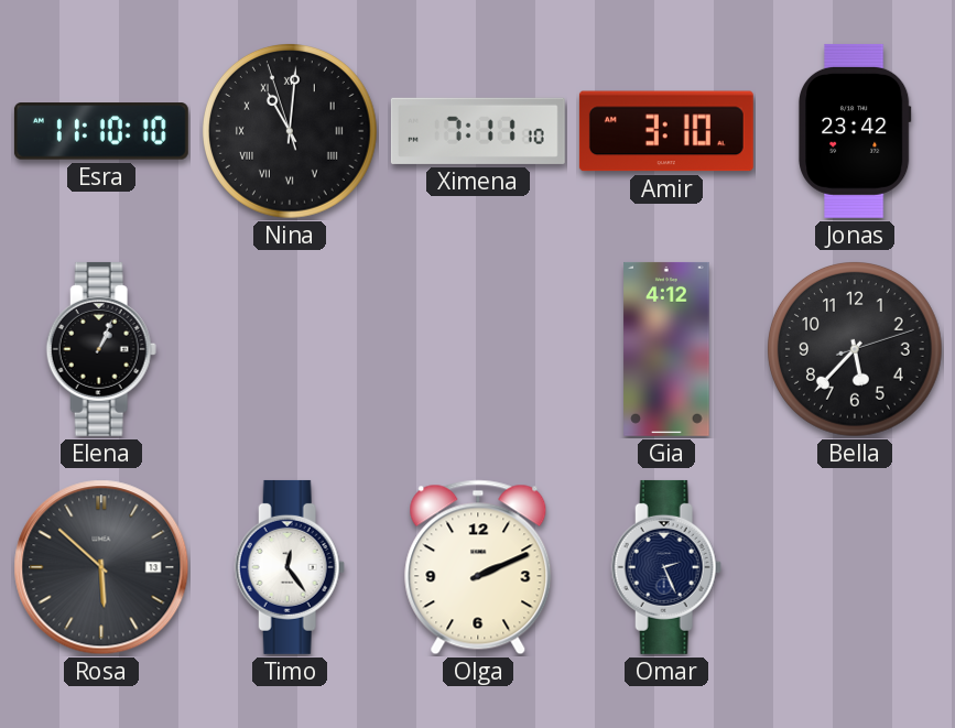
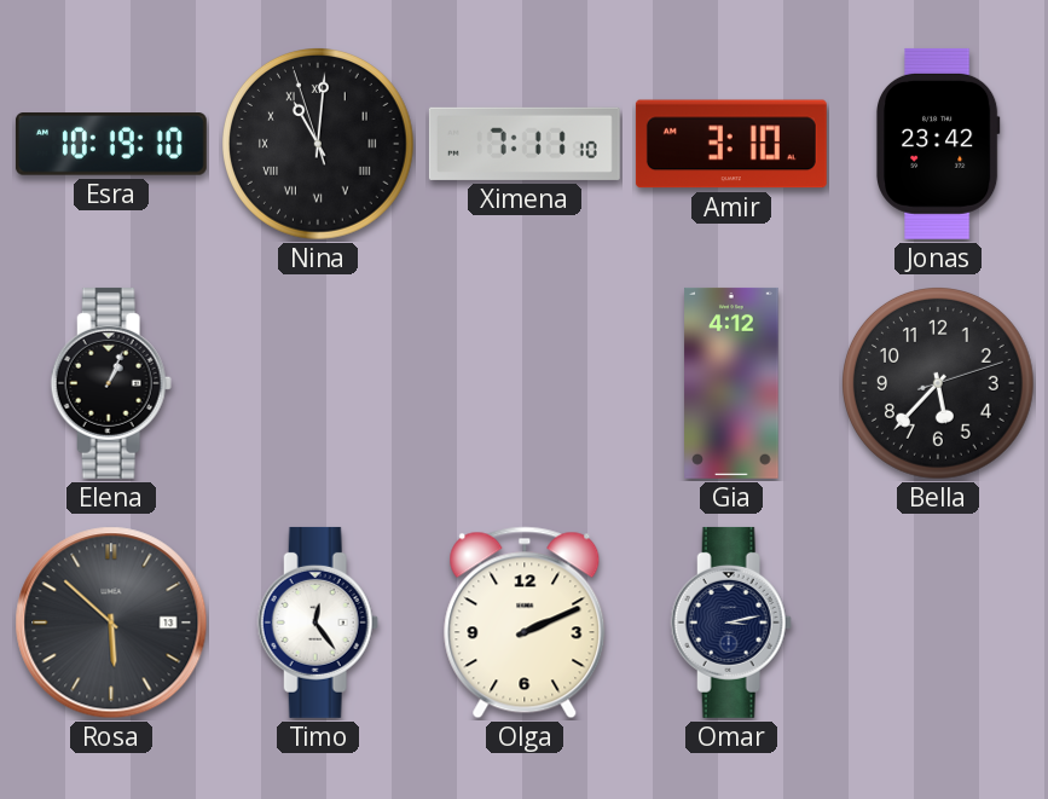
Esra: 11:10 -> 10:19 (111, 144)
Omar: 2:26 -> 3:13 (731, 623)
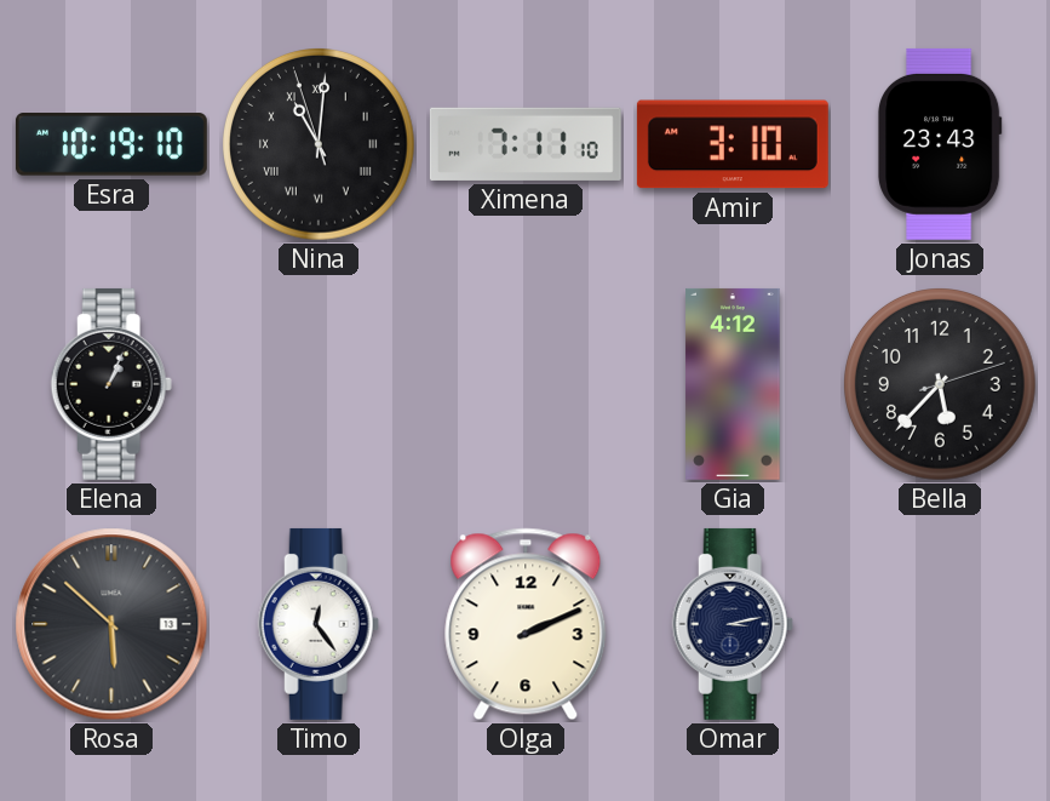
Jonas: 23:42 -> 23:43 (940, 144)
